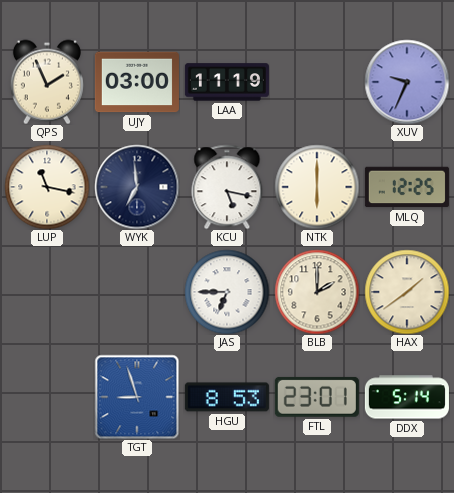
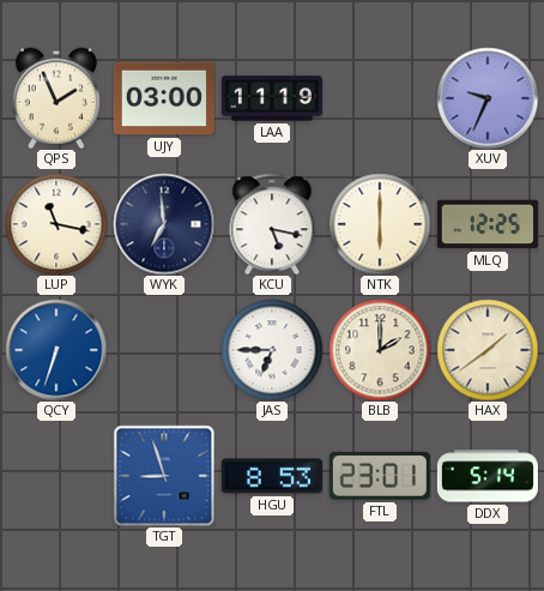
QCY: none -> 6:33 (56, 350)
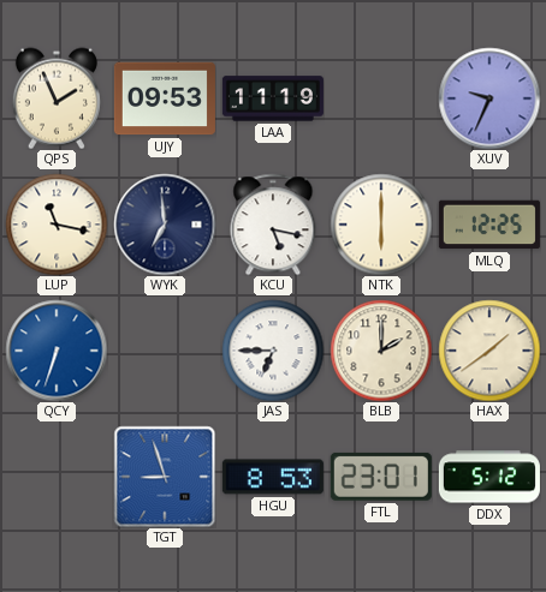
UJY: 03:00 -> 09:53 (165, 98)
DDX: 5:14 -> 5:12 (489, 477)
